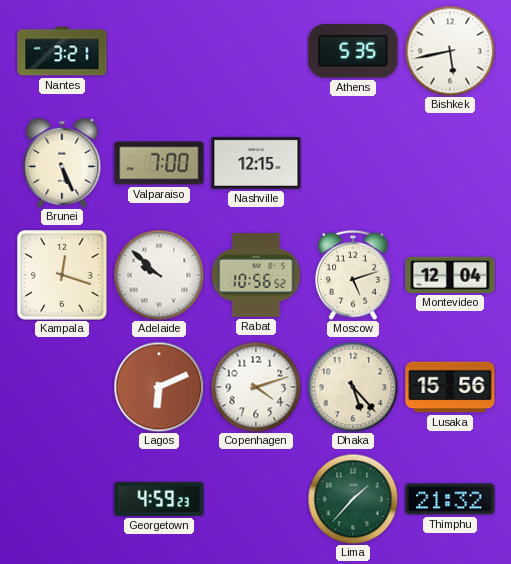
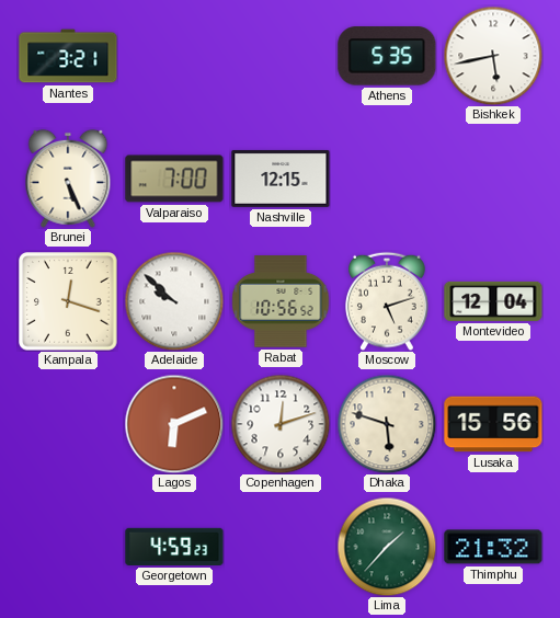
Copenhagen: 4:12 -> 12:12 (281, 424)
Dhaka: 5:23 -> 5:48 (387, 424)
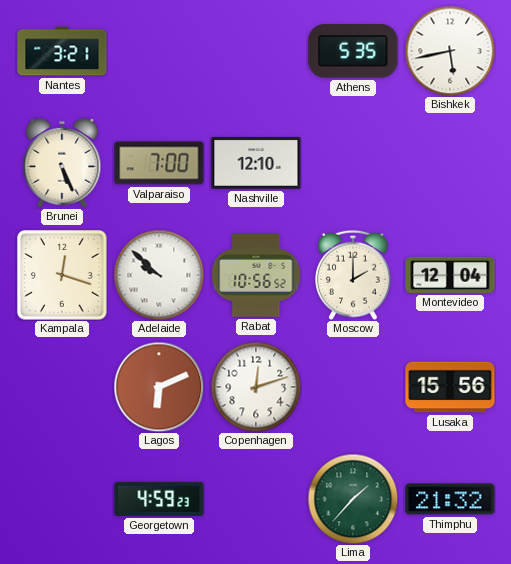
Nashville: 12:15 -> 12:10 (256, 163)
Moscow: 5:12 -> 2:00 (354, 275)
Dhaka: 5:48 -> none (387, 424)
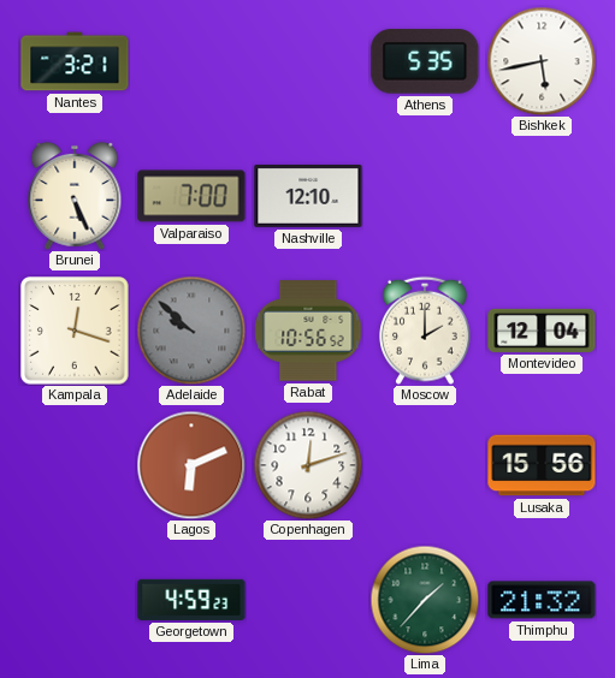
Adelaide dial: white -> grey (191, 331)
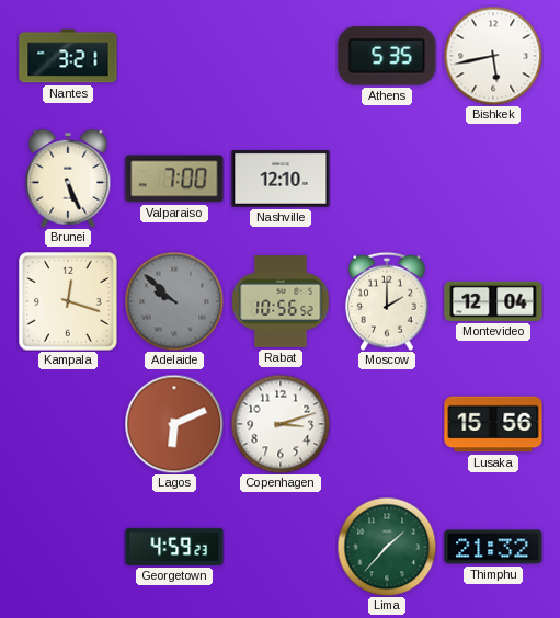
Copenhagen: 12:12 -> 3:12 (281, 424)
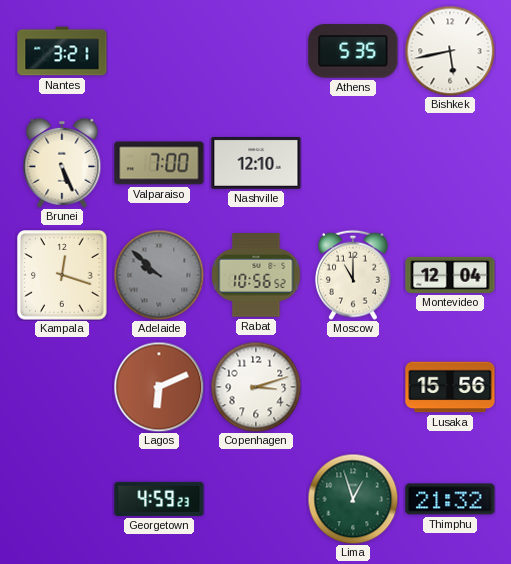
Moscow: 2:00 -> 11:00 (354, 275)
Lima: 1:37 -> 12:57 (353, 499)
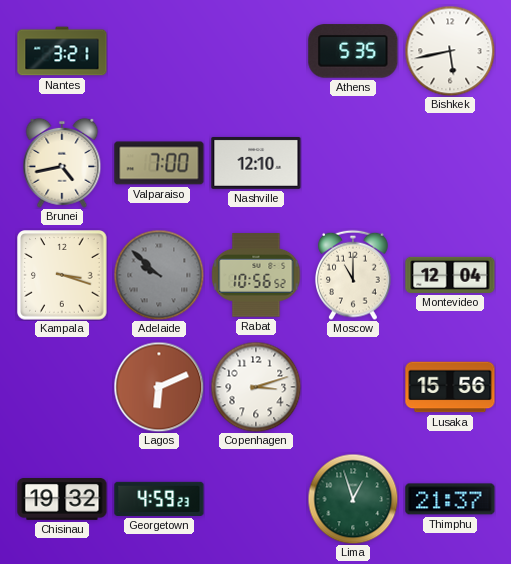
Brunei: 5:26 -> 4:43 (62, 163)
Kampala: 12:18 -> 3:18 (62, 275)
Chisinau: none -> 19:32 (62, 500)
Thimphu: 21:32 -> 21:37 (450, 499)
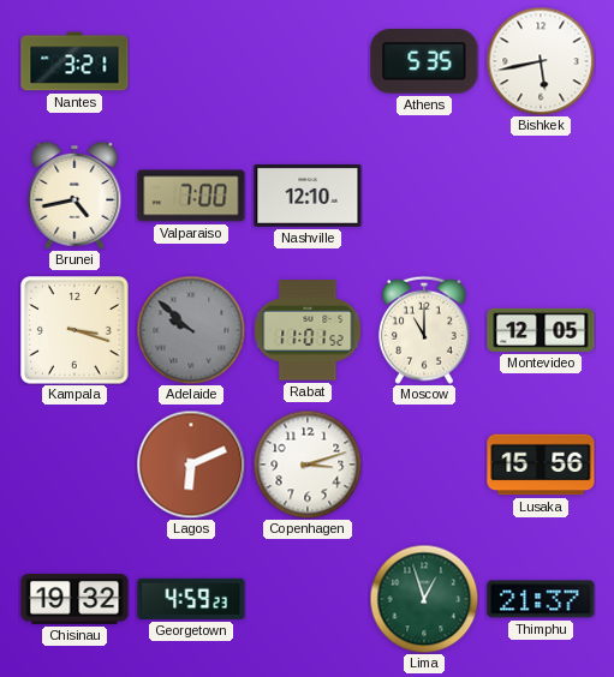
Rabat: 10:56 -> 11:01 (308, 330)
Montevideo: 12:04 -> 12:05 (541, 330)
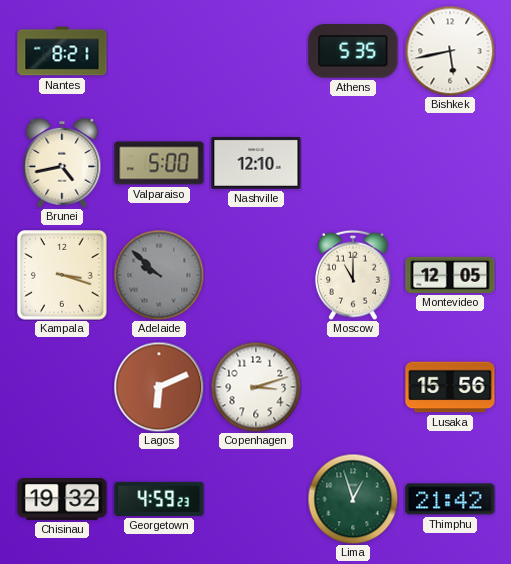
Nantes: 3:21 -> 8:21 (62, 51)
Valparaiso: 7:00 -> 5:00 (159, 163)
Rabat: 11:01 -> none (308, 330)
Thimphu: 21:37 -> 21:42 (450, 499)
